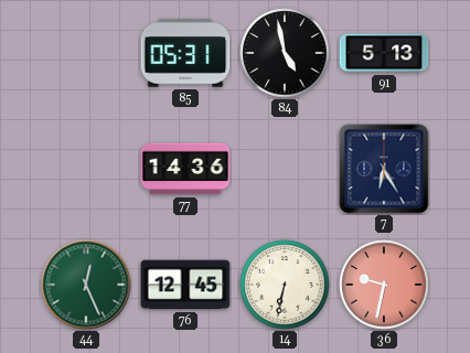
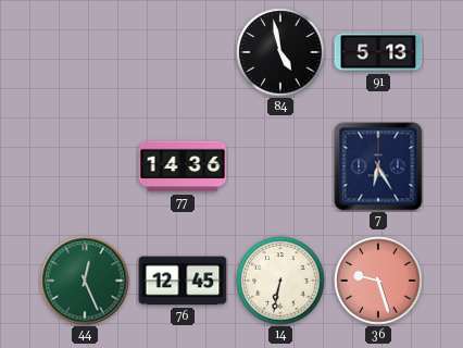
85: 05:31 -> none (185, 53)
36: 9:32 -> 9:27 (378, 281)
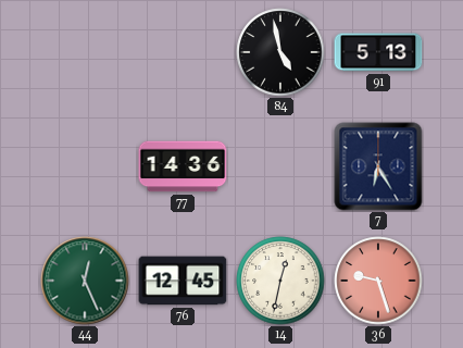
14: 6:32 -> 12:32 (280, 281)
